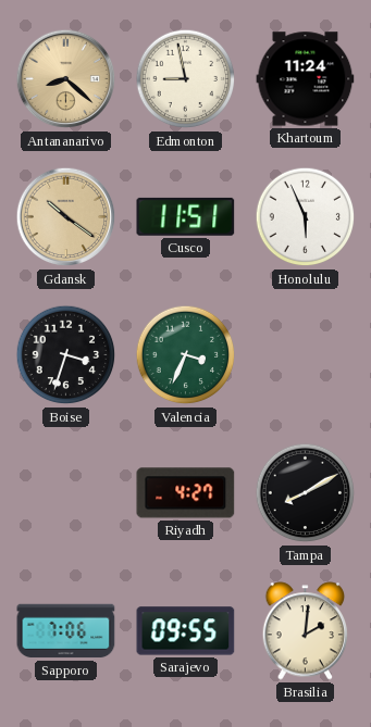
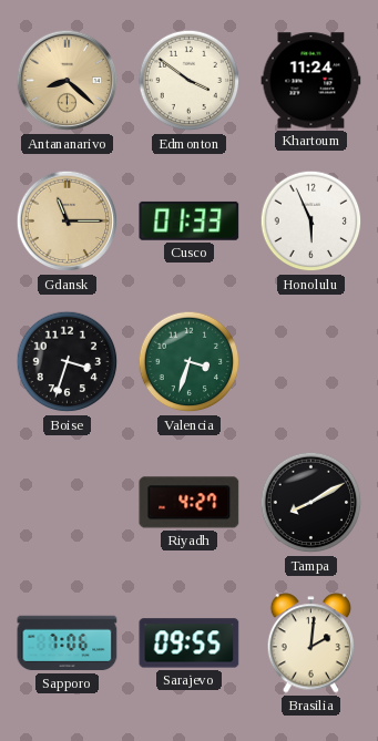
Edmonton: 8:58 -> 3:51 (190, 81)
Gdansk: 10:21 -> 11:15 (68, 222)
Cusco: 11:51 -> 01:33 (190, 220)
Valencia: 3:34 -> 3:33 (190, 362)
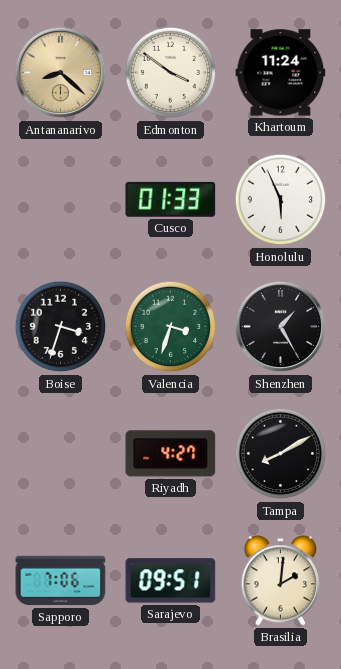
Gdansk: 11:15 -> none (68, 222)
Shenzhen: none -> 1:25 (281, 327)
Sarajevo: 09:55 -> 09:51 (171, 581)
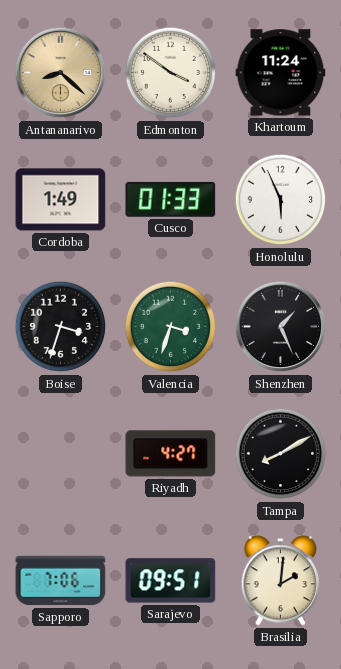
Cordoba: none -> 1:49 (61, 200)
Shenzhen: 1:25 -> 1:26 (281, 327)
